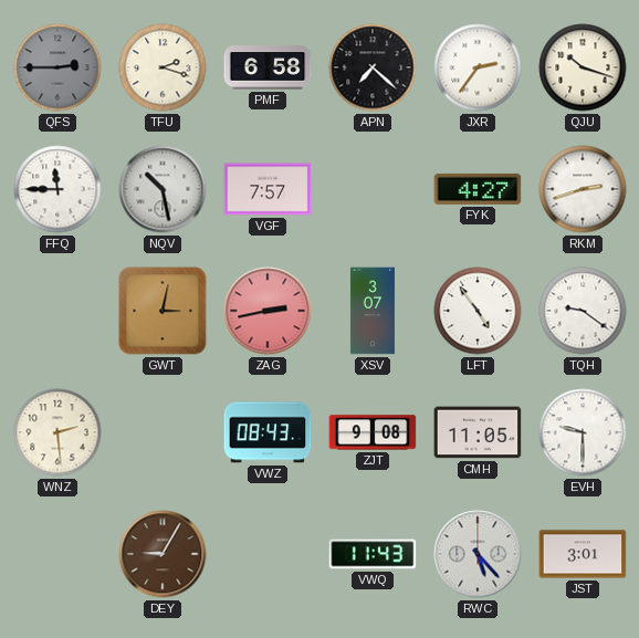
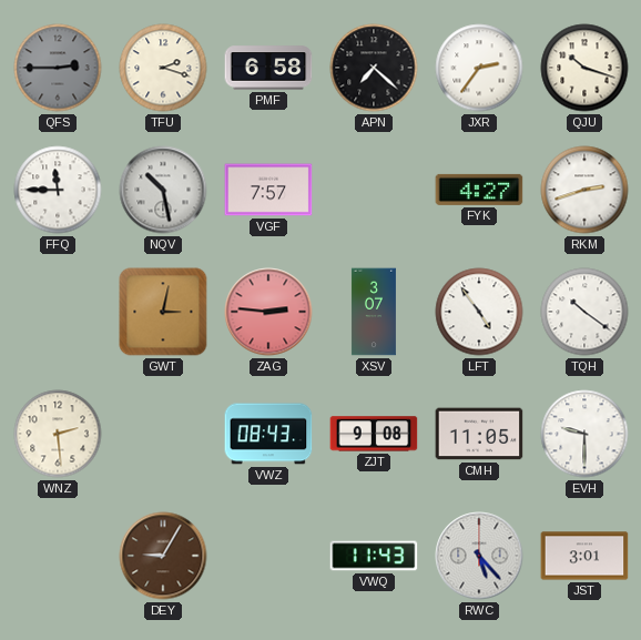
ZAG: 2:43 -> 2:46 (268, 312)
TQH: 9:21 -> 10:21 (584, 312)
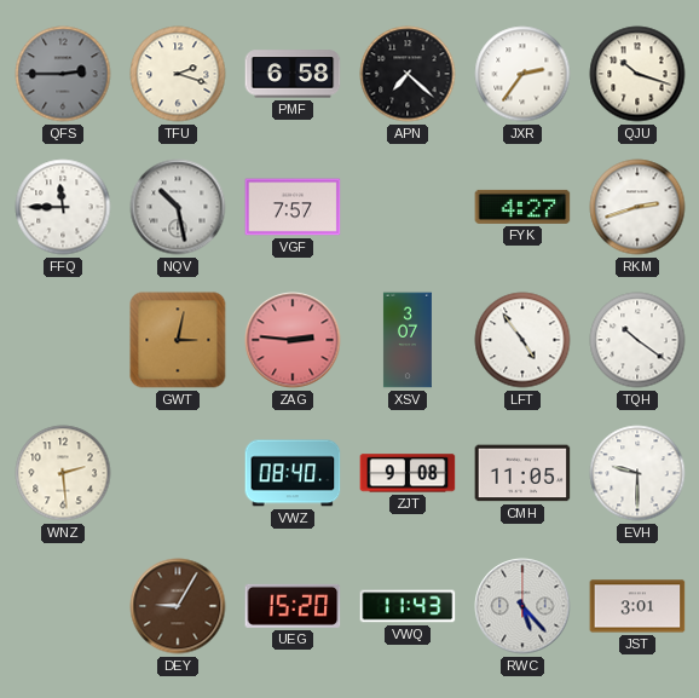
VWZ: 08:43 -> 08:40 (293, 473)
UEG: none -> 15:20 (293, 606)
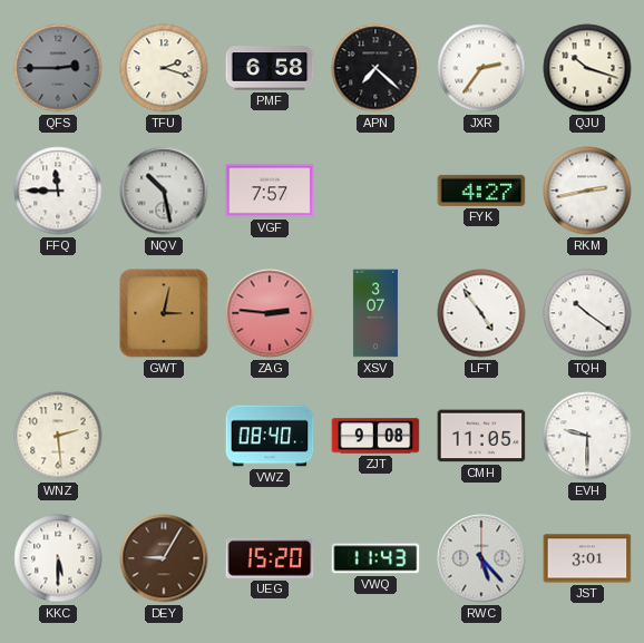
RKM: 2:42 -> 2:43 (587, 191)
KKC: none -> 5:30 (58, 558)
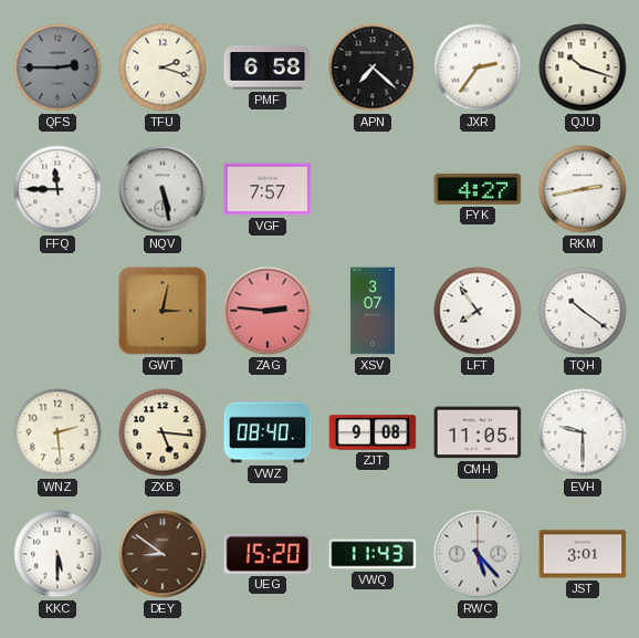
NQV: 10:28 -> 5:28 (163, 189)
LFT: 4:54 -> 7:54 (478, 311)
ZXB: none -> 5:16 (163, 432)
DEY: 9:05 -> 8:51 (163, 554)
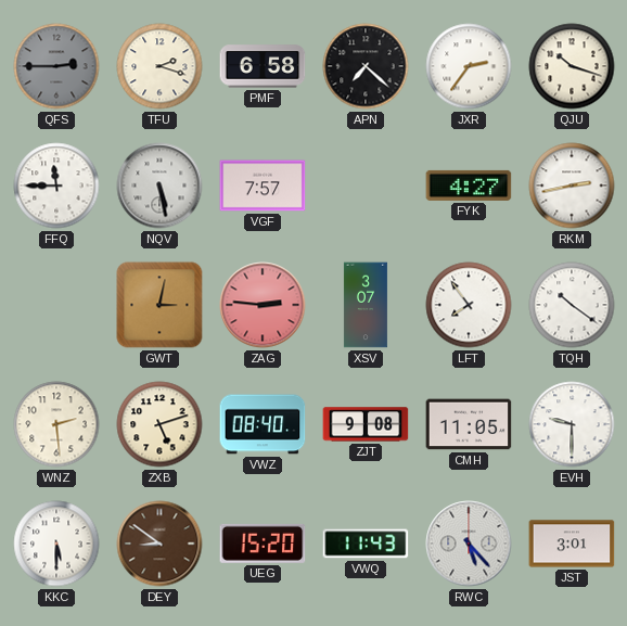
ZXB: 5:16 -> 5:12 (159, 424)
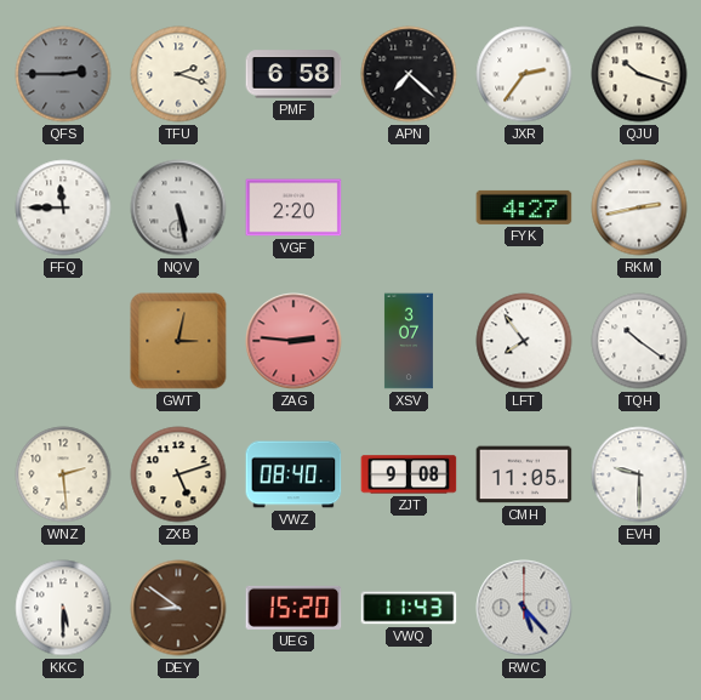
VGF: 7:57 -> 2:20 (293, 207)
JST: 3:01 -> none (572, 544)
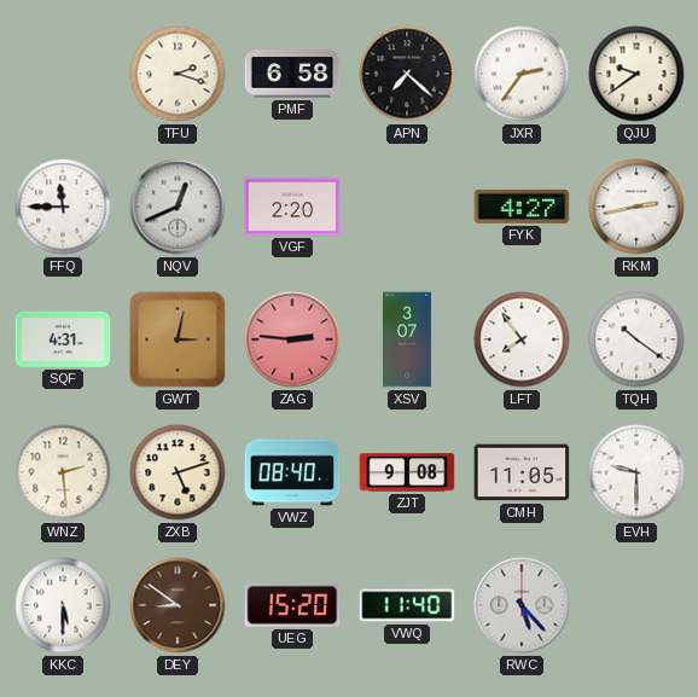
QFS: 2:45 -> none (63, 74)
QJU: 10:18 -> 9:39 (636, 74)
NQV: 5:28 -> 12:41 (178, 207)
SQF: none -> 4:31 (63, 339)
VWQ: 11:43 -> 11:40 (407, 605)
